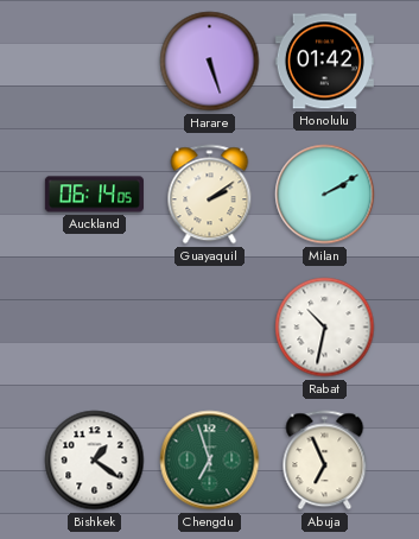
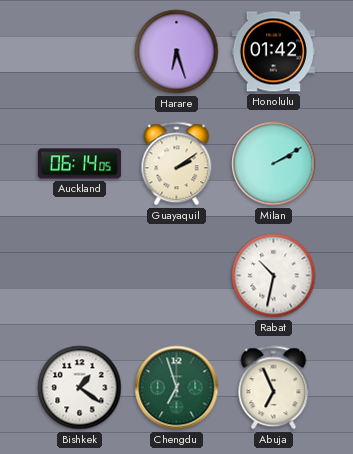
Harare: 5:27 -> 6:27 (177, 52)
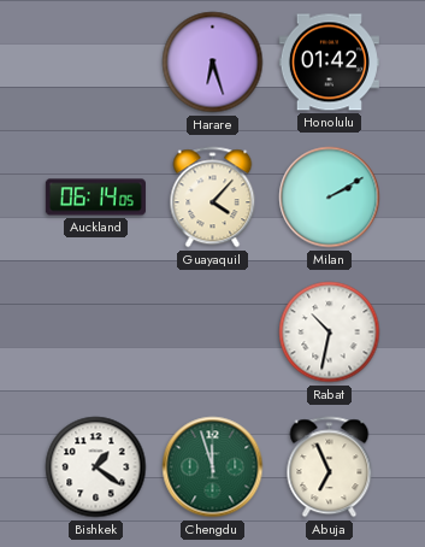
Guayaquil: 2:09 -> 4:07 (213, 198)
Chengdu: 6:57 -> 11:57 (213, 467)
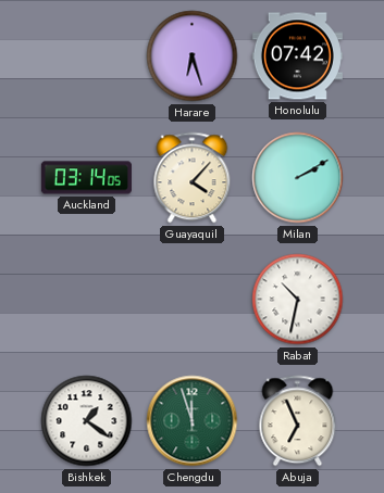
Honolulu: 01:42 -> 07:42 (297, 56)
Auckland: 06:14 -> 03:14 (86, 178)
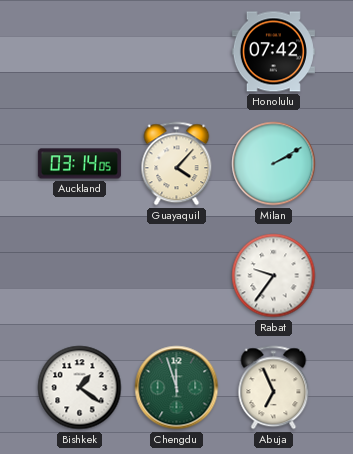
Harare: 6:27 -> none (193, 56)
Rabat: 10:32 -> 9:36 (274, 276)
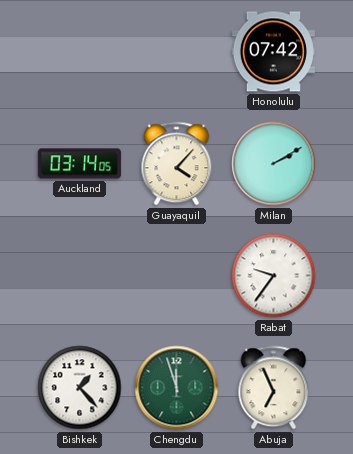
Bishkek: 1:21 -> 1:23 (80, 388)
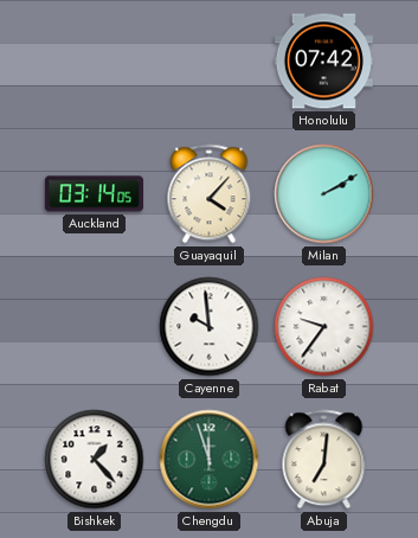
Cayenne: none -> 9:59 (210, 327)
Abuja: 6:56 -> 7:01 (324, 460)
